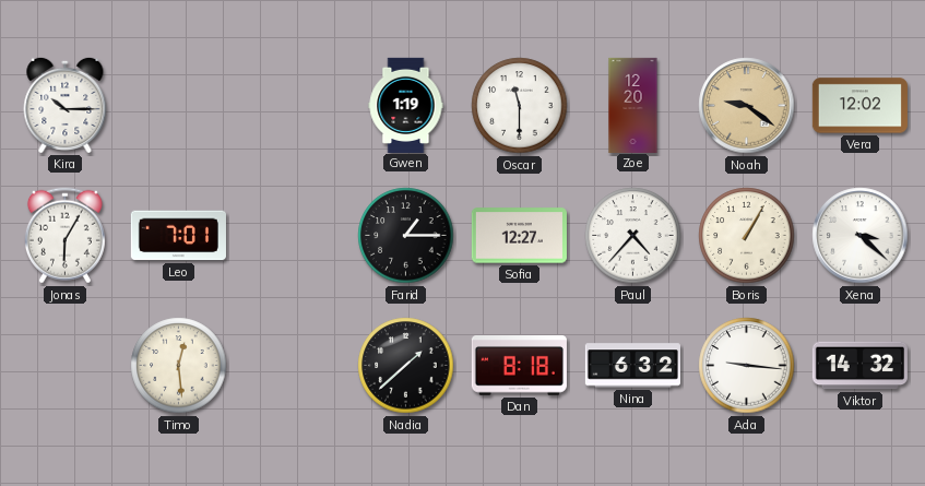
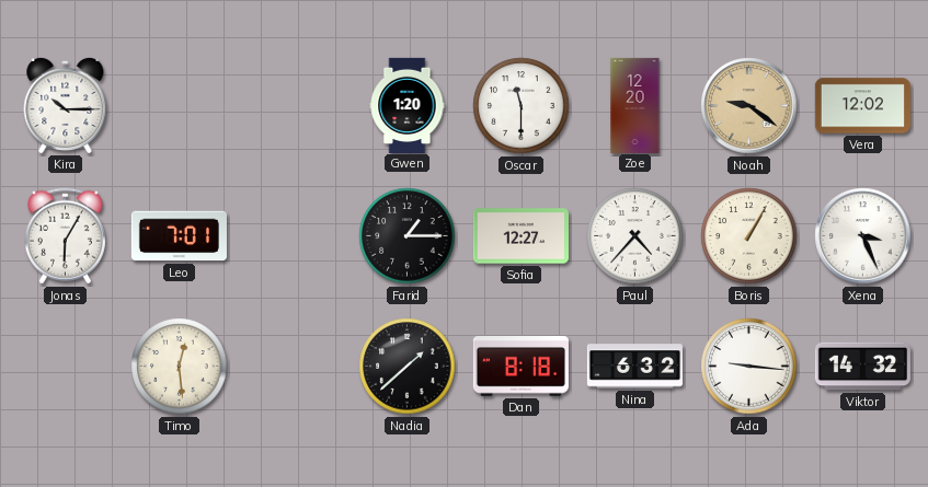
Gwen: 1:19 -> 1:20 (408, 105)
Xena: 3:22 -> 3:26 (863, 236)
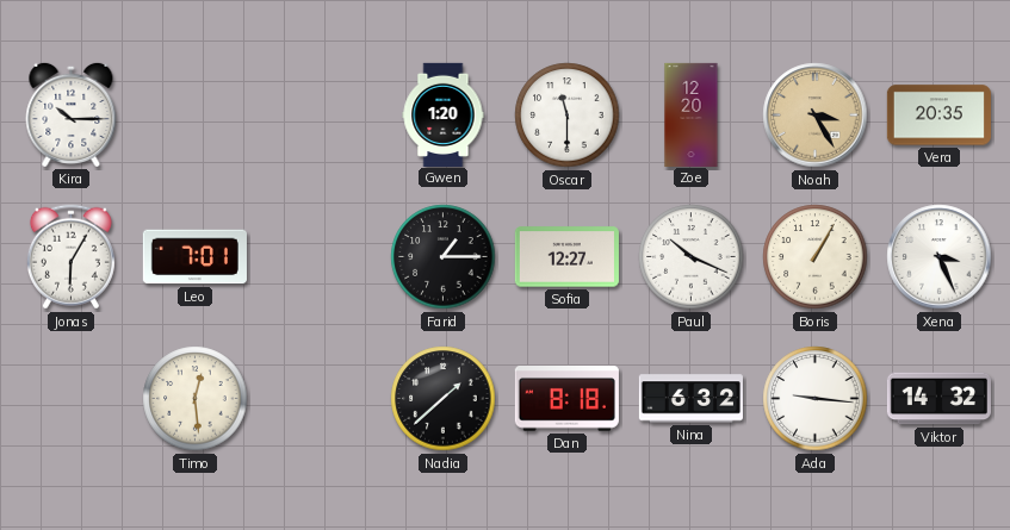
Noah: 9:21 -> 3:25 (816, 116)
Vera: 12:02 -> 20:35 (938, 116)
Paul: 4:37 -> 10:19 (692, 257)
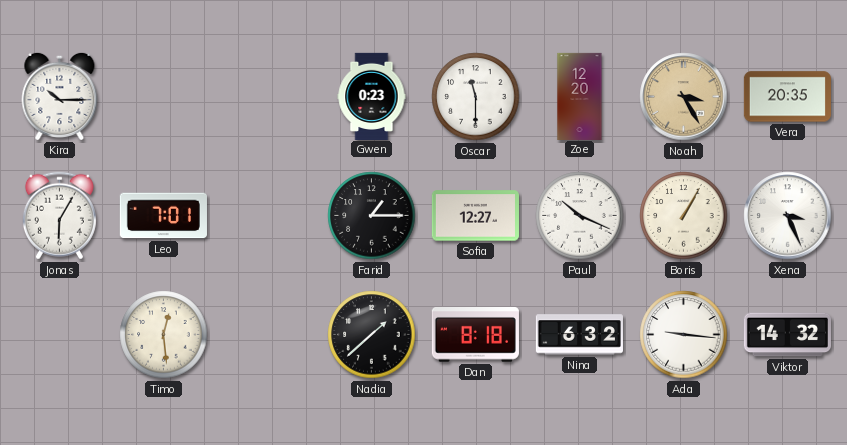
Gwen: 1:20 -> 0:23 (372, 96)
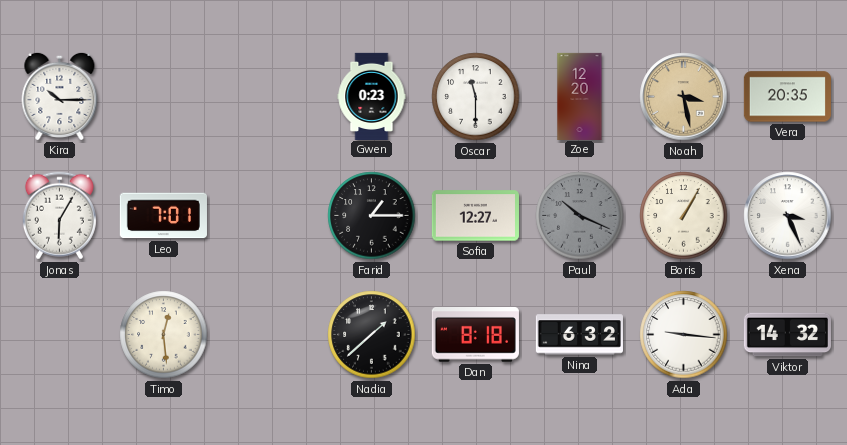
Noah: 3:25 -> 3:28 (684, 97)
Paul dial: white -> grey (580, 216)
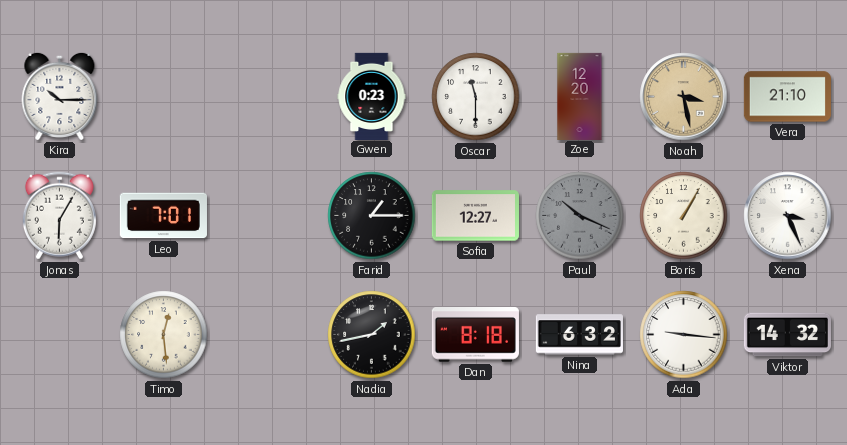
Vera: 20:35 -> 21:10 (787, 97)
Nadia: 1:38 -> 1:43 (372, 335)
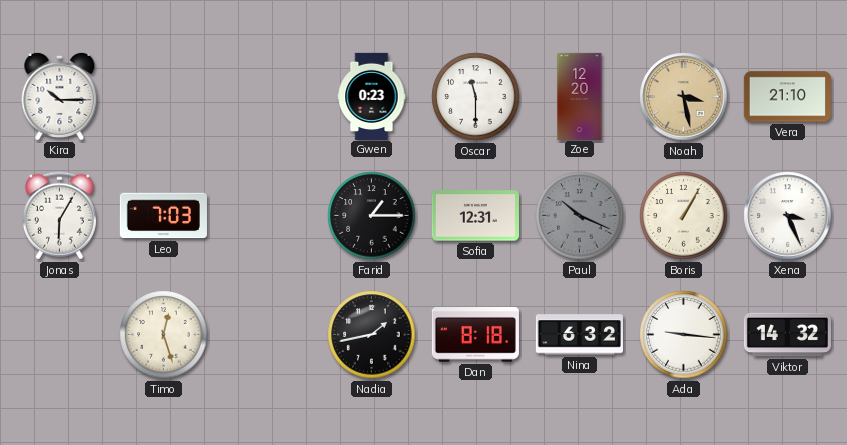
Leo: 7:01 -> 7:03 (163, 216)
Sofia: 12:27 -> 12:31 (475, 216)
Timo: 12:29 -> 12:27 (164, 335)
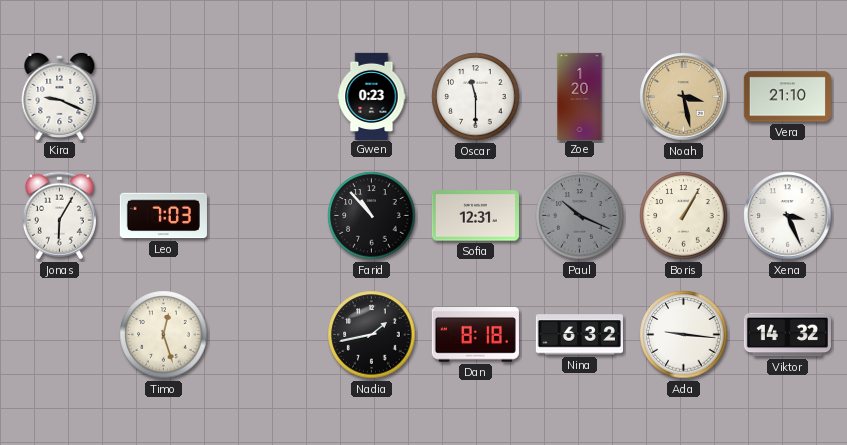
Kira: 10:15 -> 9:19 (60, 96)
Zoe: 12:20 -> 1:20 (580, 96)
Farid: 1:15 -> 10:53 (372, 216)
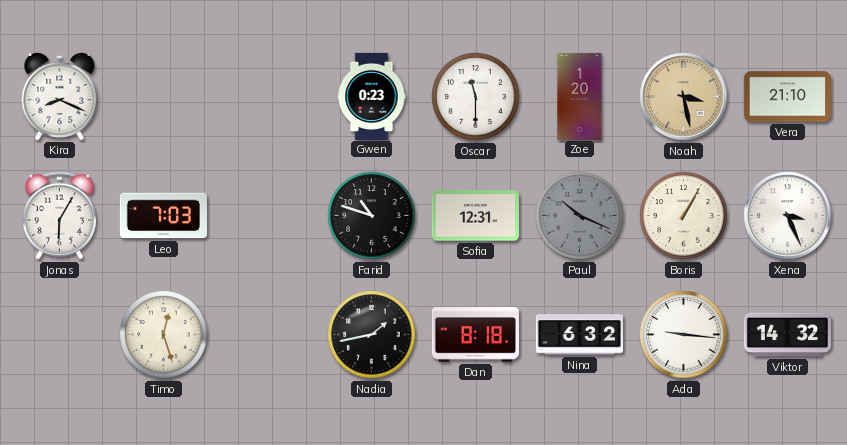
Kira: 9:19 -> 8:19 (60, 96)
Farid: 10:53 -> 10:48 (372, 216)
